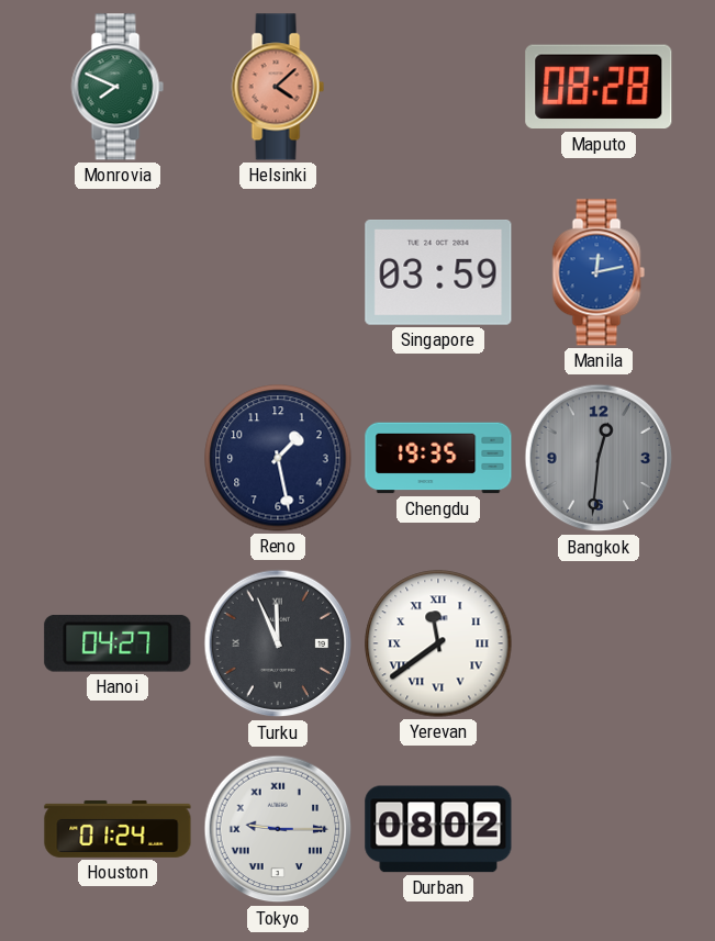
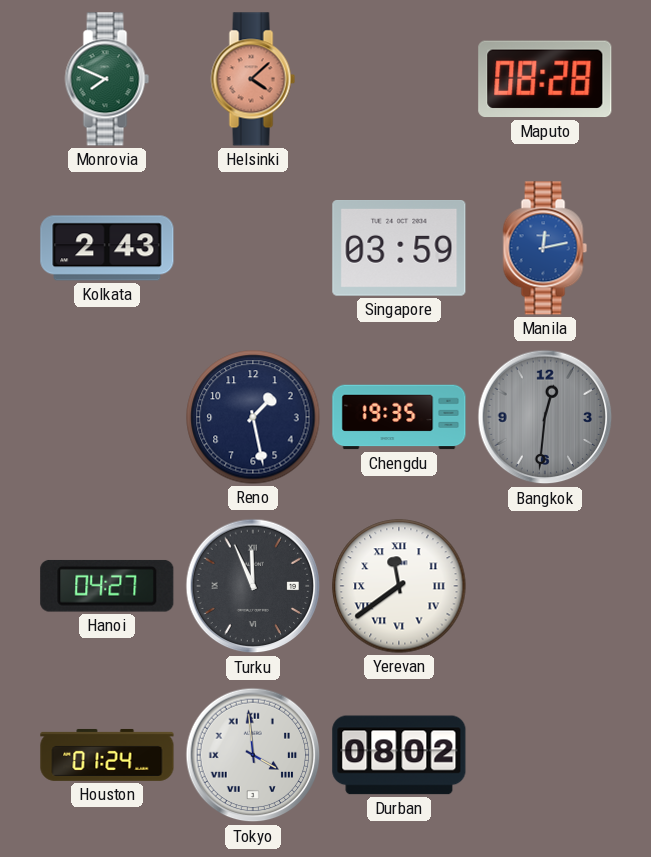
Kolkata: none -> 2:43 (107, 248)
Tokyo: 9:15 -> 3:59 (253, 755)
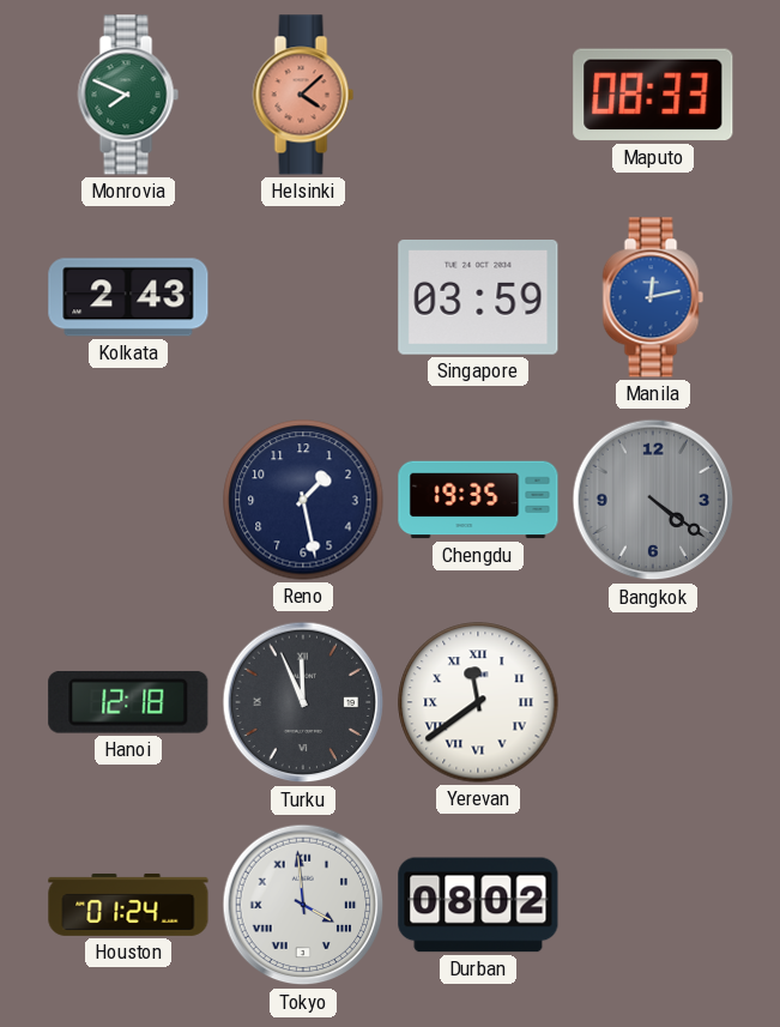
Maputo: 08:28 -> 08:33 (653, 95)
Bangkok: 12:31 -> 4:21 (653, 500)
Hanoi: 04:27 -> 12:18 (128, 702)
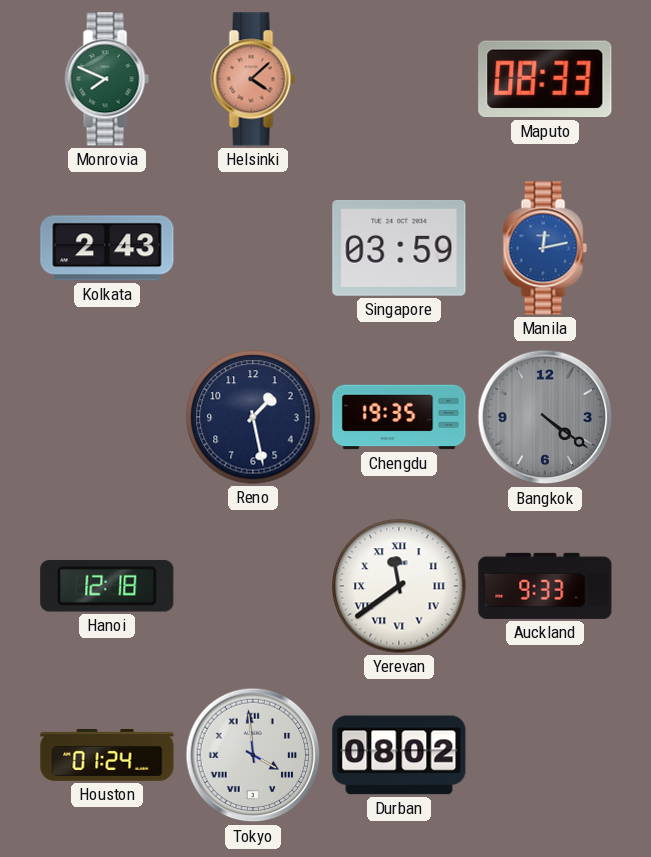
Turku: 11:56 -> none (303, 702)
Auckland: none -> 9:33 (545, 586)
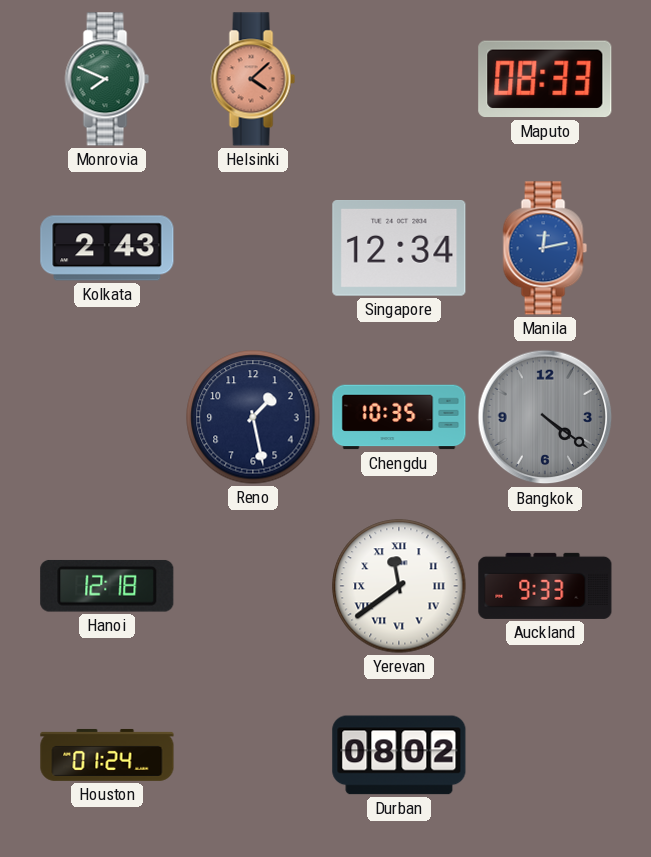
Singapore: 03:59 -> 12:34 (399, 249)
Chengdu: 19:35 -> 10:35 (399, 417)
Tokyo: 3:59 -> none (253, 755)
